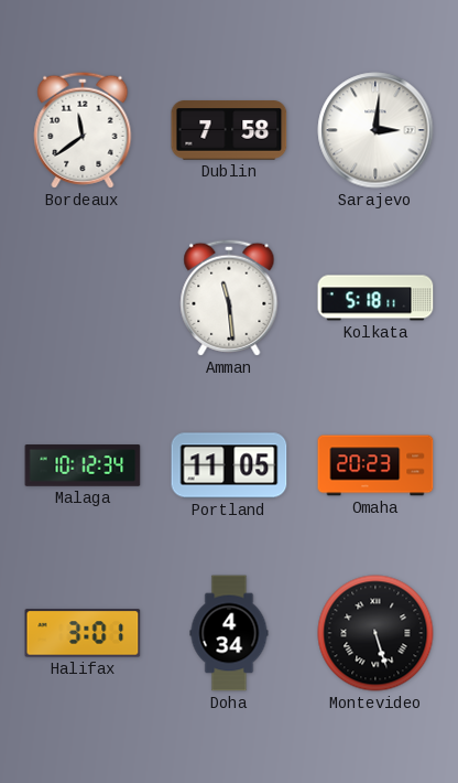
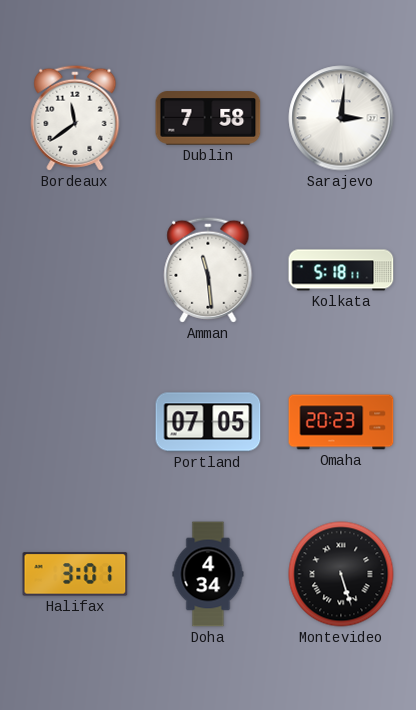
Malaga: 10:12 -> none (83, 465)
Portland: 11:05 -> 07:05 (208, 422)
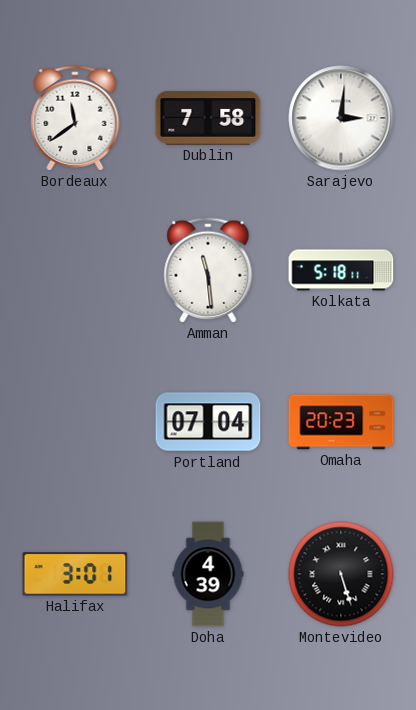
Portland: 07:05 -> 07:04 (208, 422)
Doha: 4:34 -> 4:39 (208, 574)
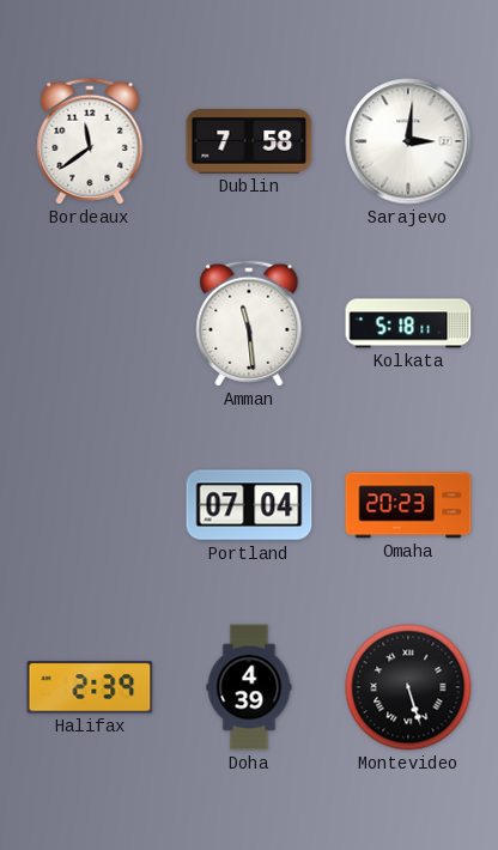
Halifax: 3:01 -> 2:39 (90, 687)
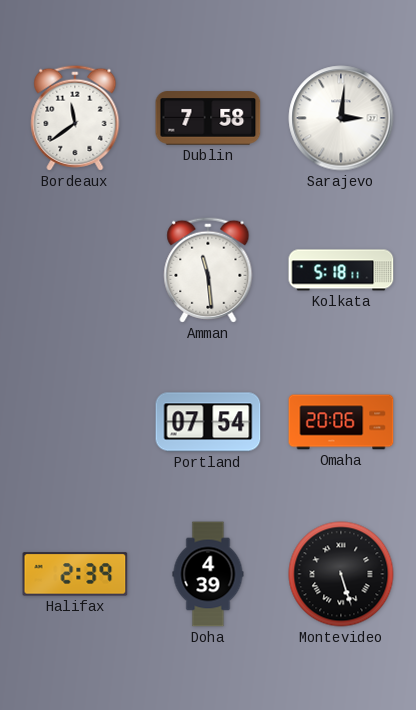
Portland: 07:04 -> 07:54 (208, 422)
Omaha: 20:23 -> 20:06 (341, 422)
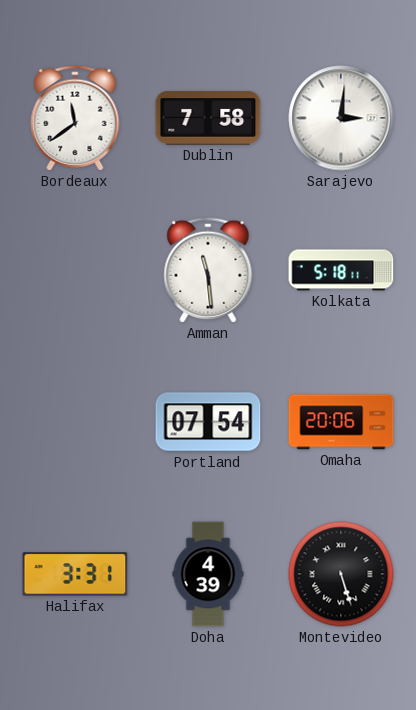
Halifax: 2:39 -> 3:31 (75, 574)
